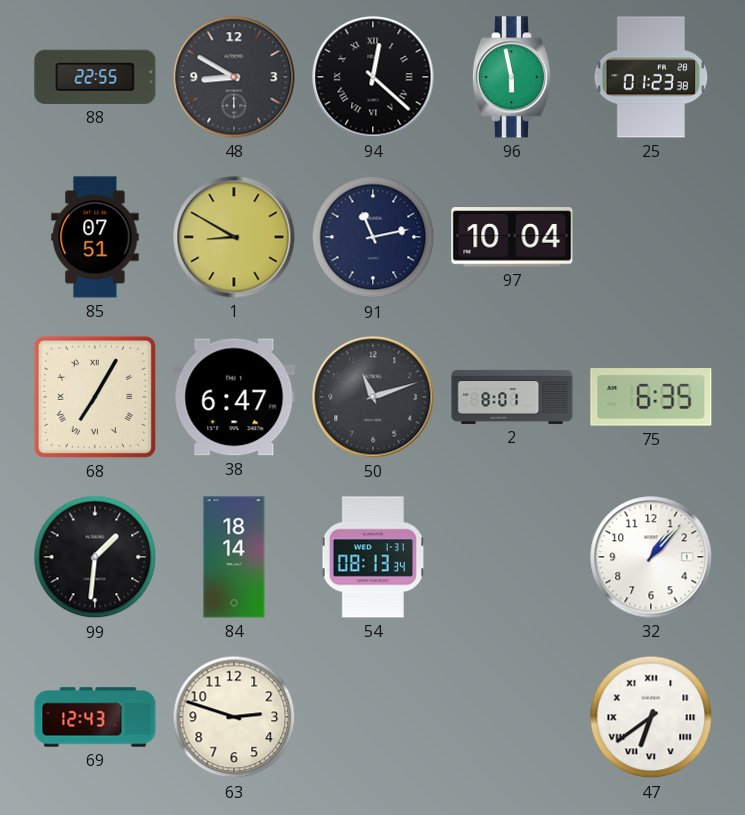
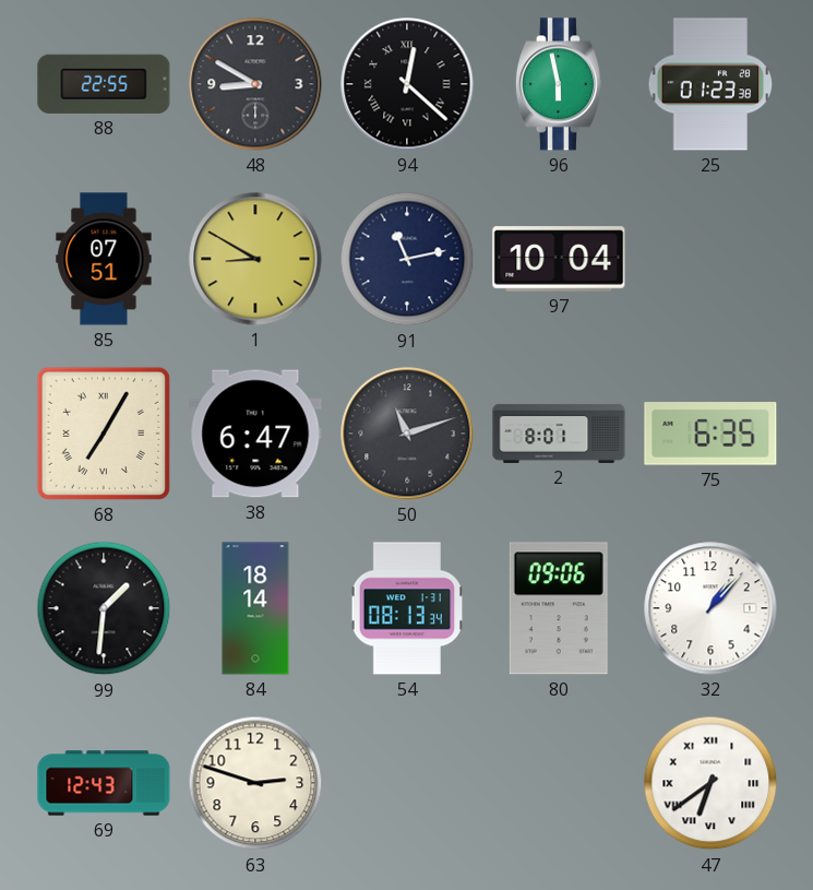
80: none -> 09:06 (559, 608)
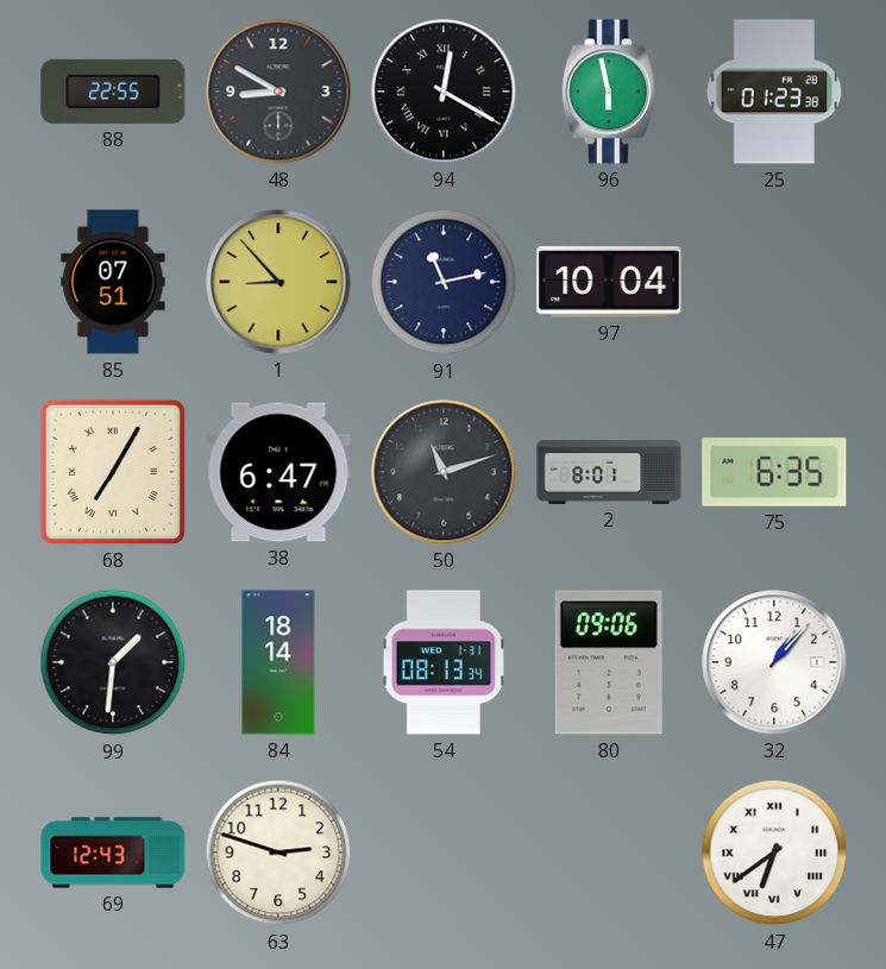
94: 12:22 -> 12:20 (444, 92)
1: 8:50 -> 8:53 (278, 282)
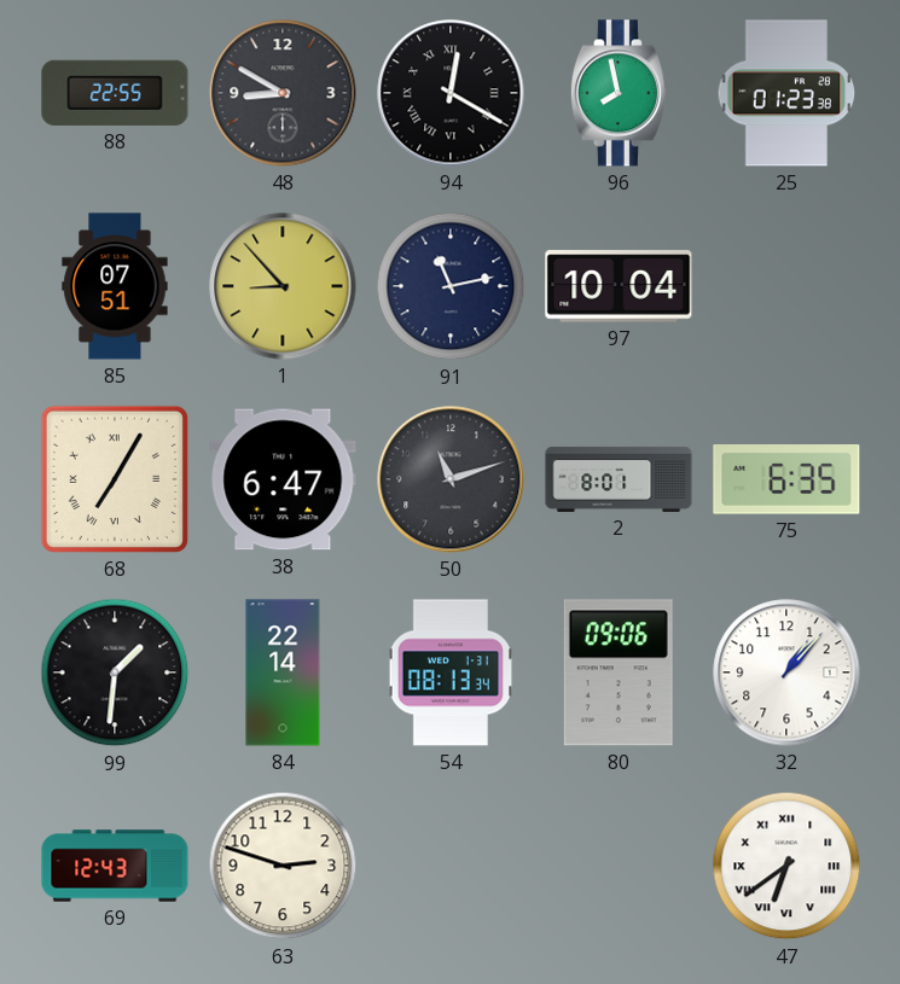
96: 5:58 -> 7:58 (619, 93)
84: 18:14 -> 22:14 (283, 673)
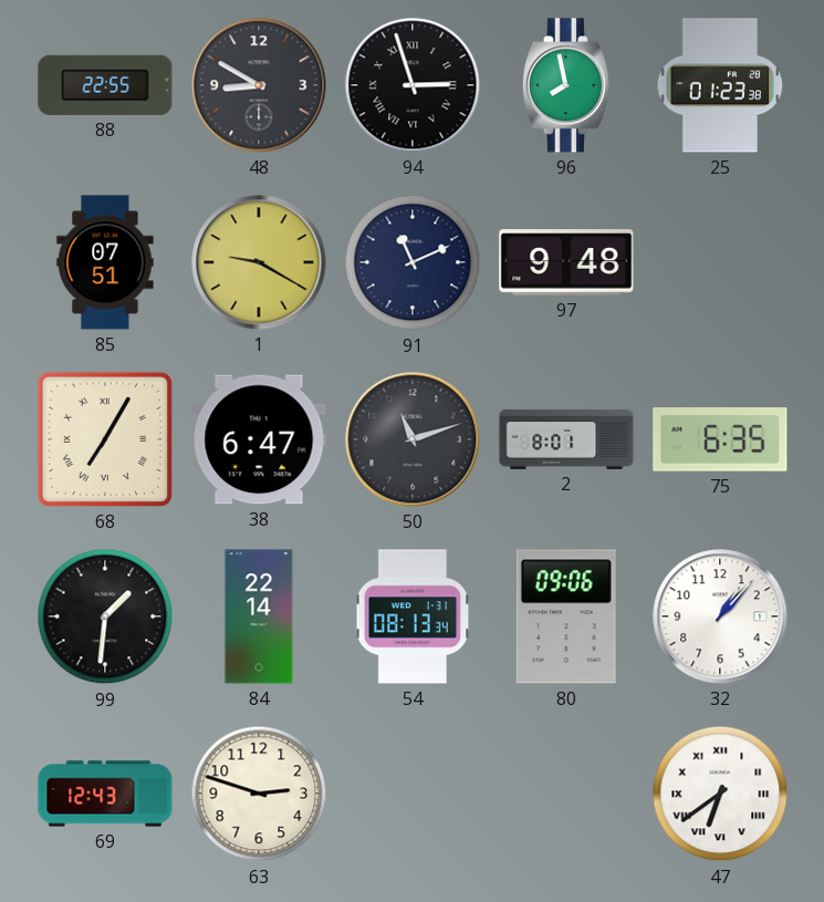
94: 12:20 -> 2:57 (413, 85)
1: 8:53 -> 9:20 (259, 262)
91: 11:13 -> 11:11 (413, 262)
97: 10:04 -> 9:48 (566, 262)
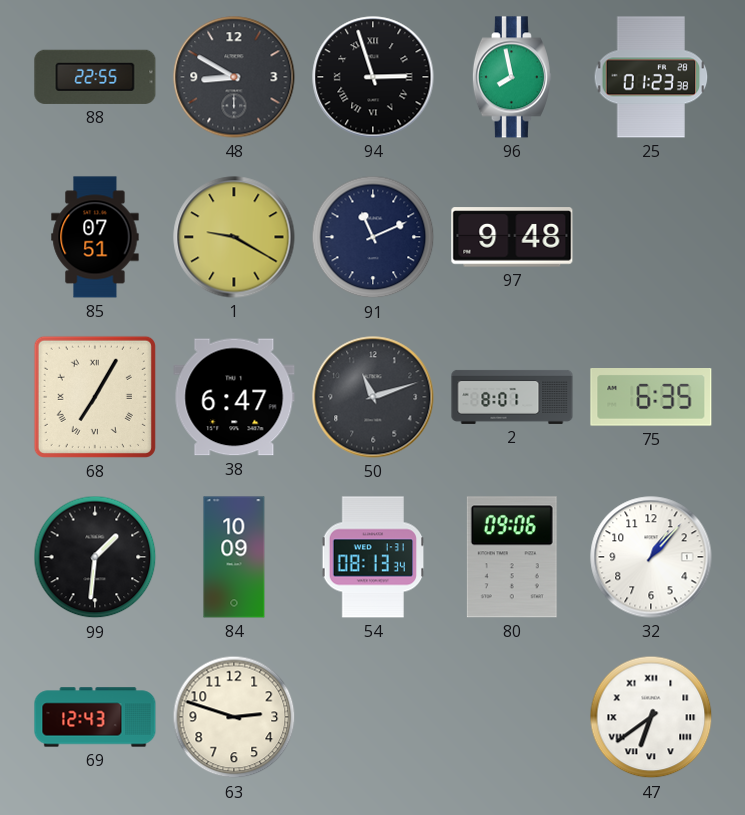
84: 22:14 -> 10:09 (234, 557)
